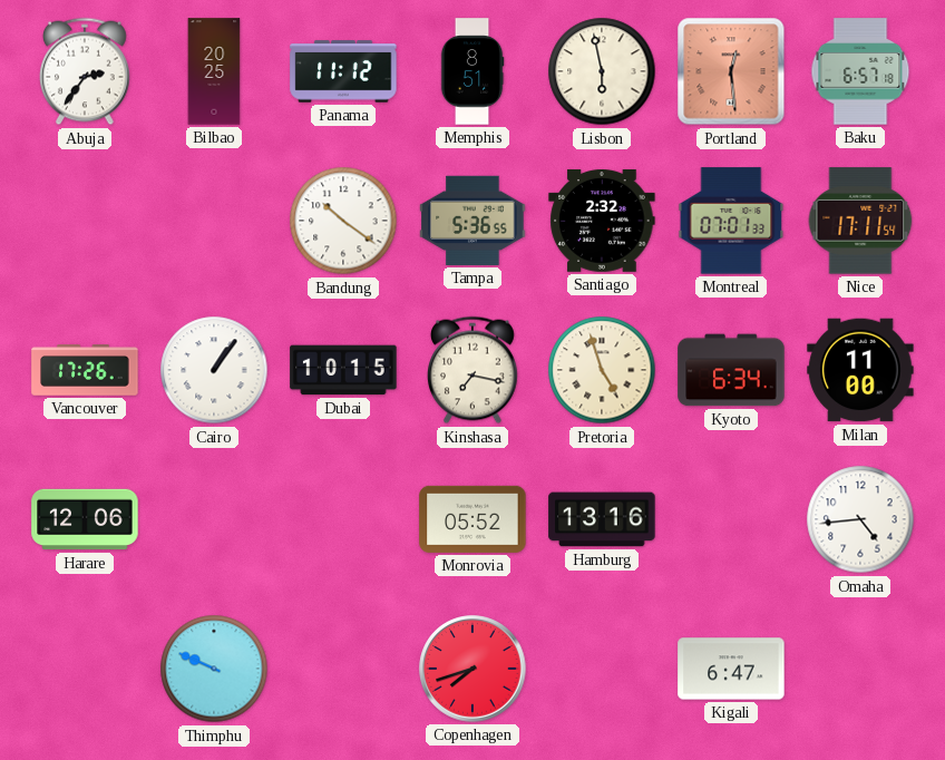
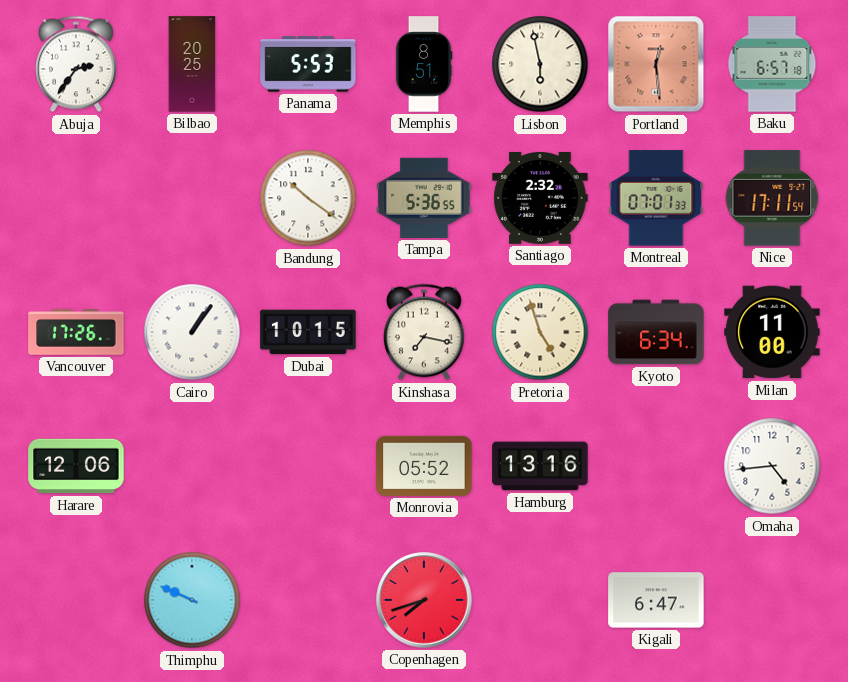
Panama: 11:12 -> 5:53 (308, 64)
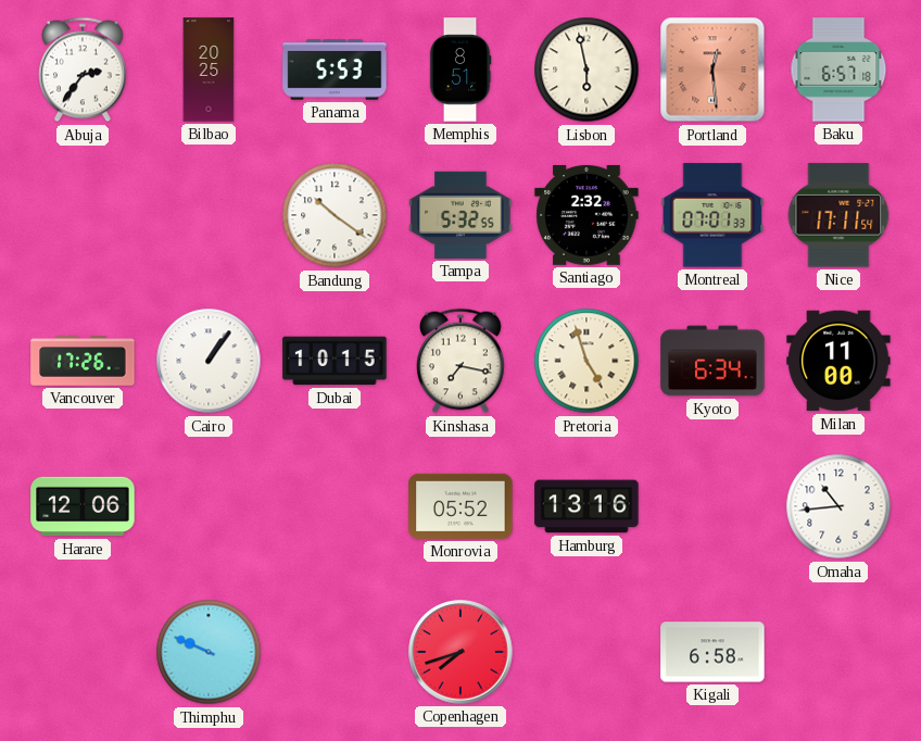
Tampa: 5:36 -> 5:32 (460, 215)
Omaha: 4:44 -> 10:44 (838, 506)
Kigali: 6:47 -> 6:58 (712, 652)
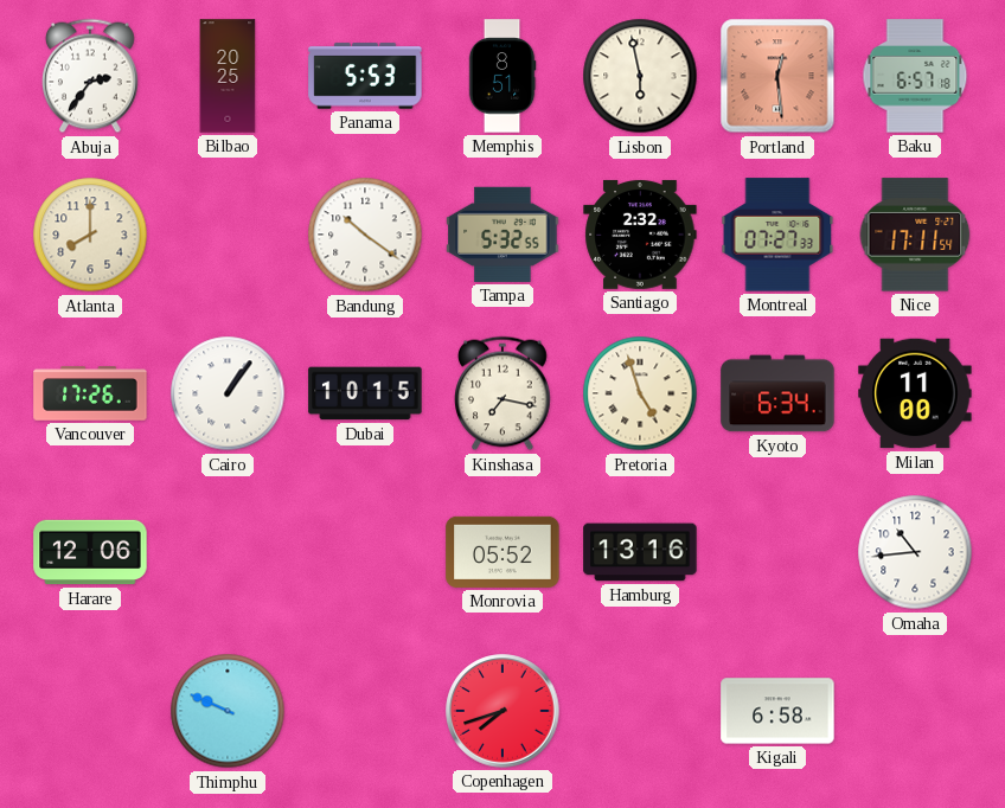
Atlanta: none -> 8:00 (90, 235)
Montreal: 07:01 -> 07:27 (777, 235)
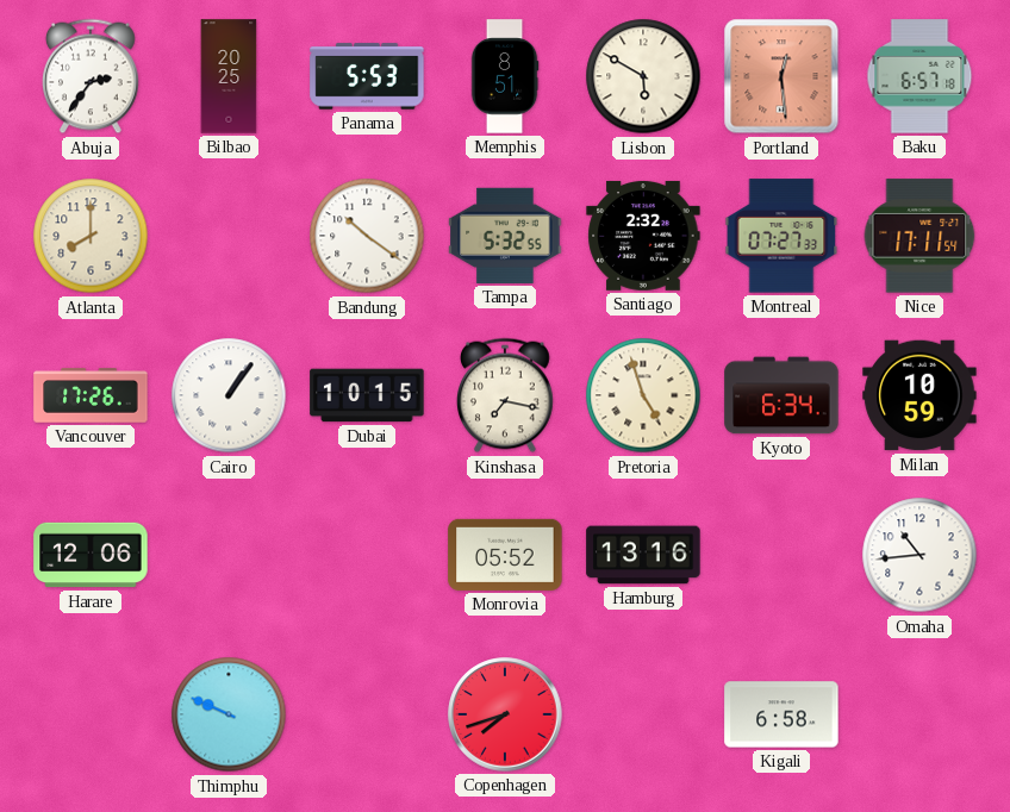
Lisbon: 5:58 -> 5:50 (643, 76)
Milan: 11:00 -> 10:59 (919, 395)
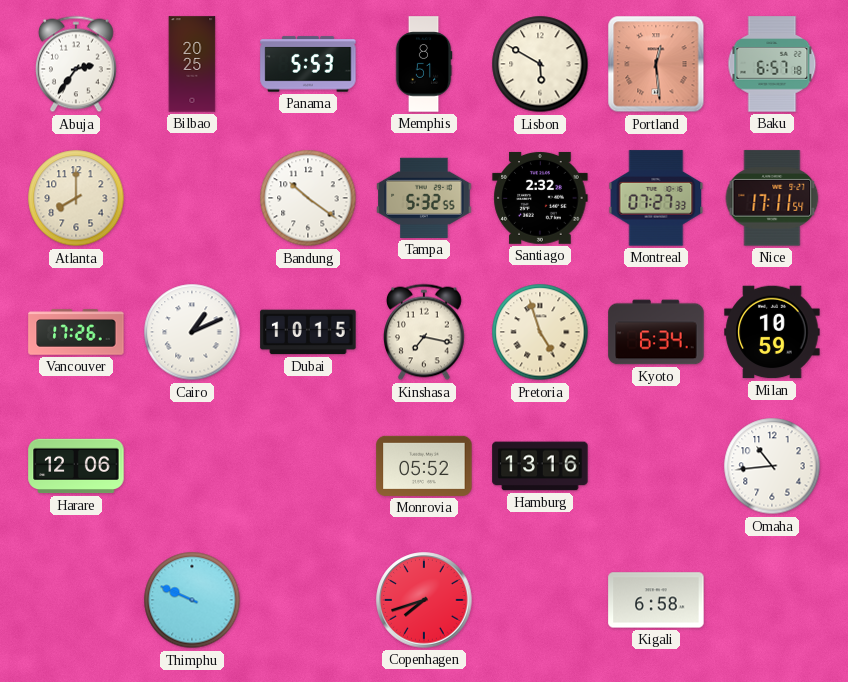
Cairo: 1:06 -> 1:11 (192, 332)
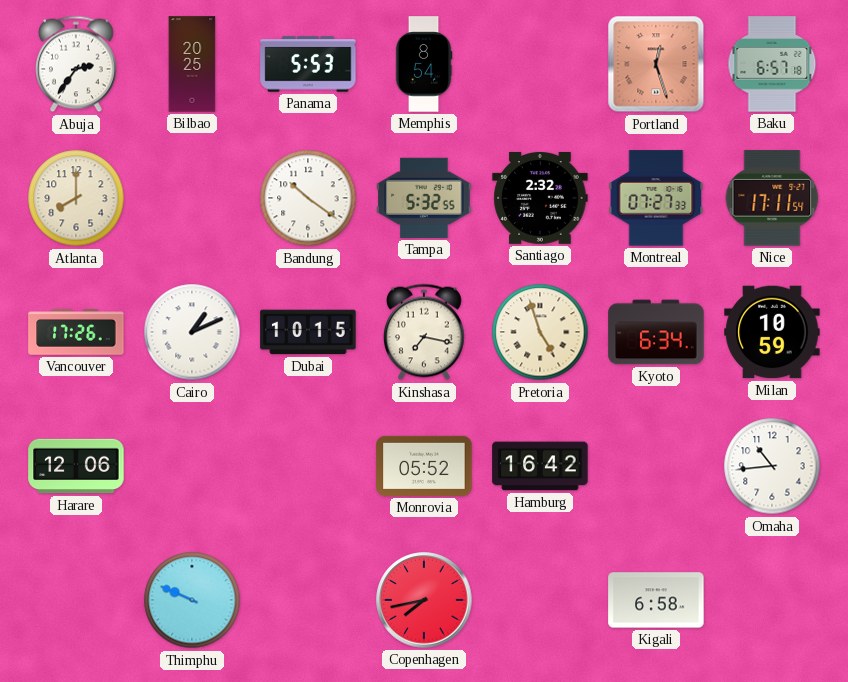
Memphis: 8:51 -> 8:54 (424, 64)
Lisbon: 5:50 -> none (540, 64)
Portland: 12:29 -> 12:27 (656, 64)
Hamburg: 13:16 -> 16:42 (540, 466)
Copenhagen: 7:42 -> 7:43 (424, 600)
